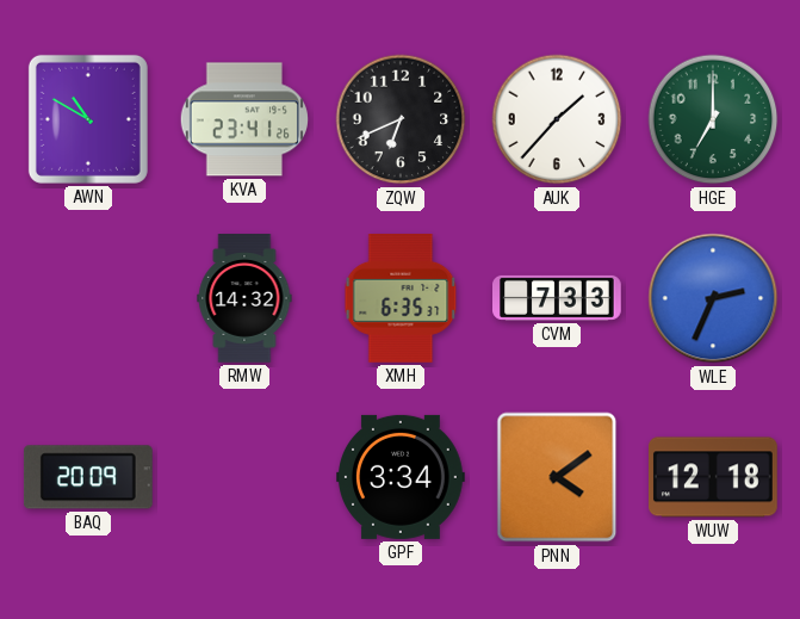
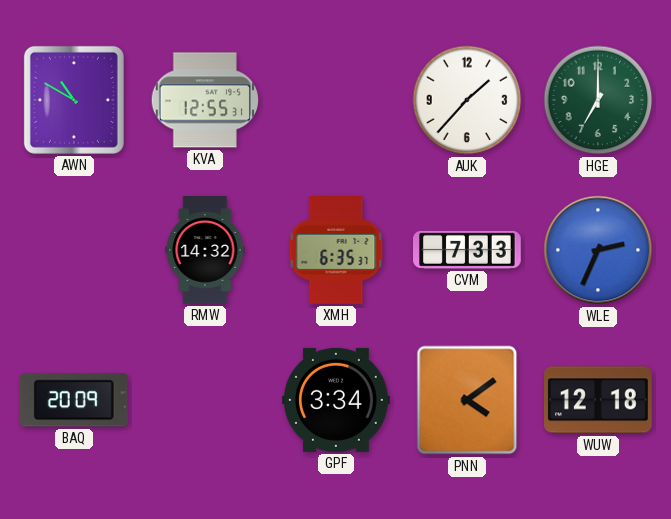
KVA: 23:41 -> 12:55 (205, 100)
ZQW: 6:41 -> none (401, 119)
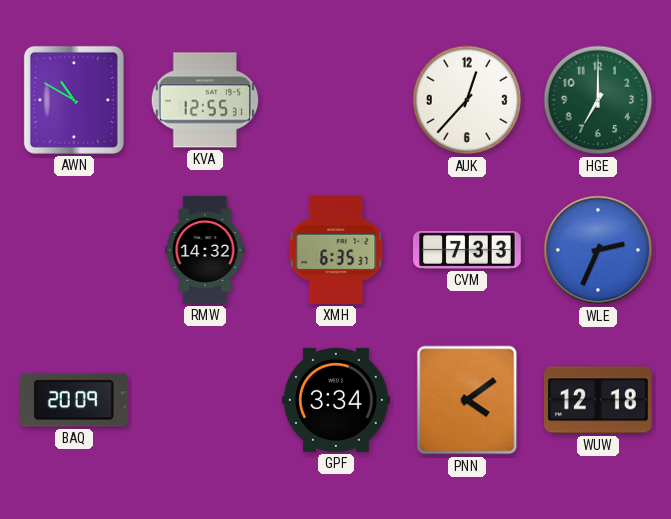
AUK: 1:37 -> 12:37 (467, 100)
